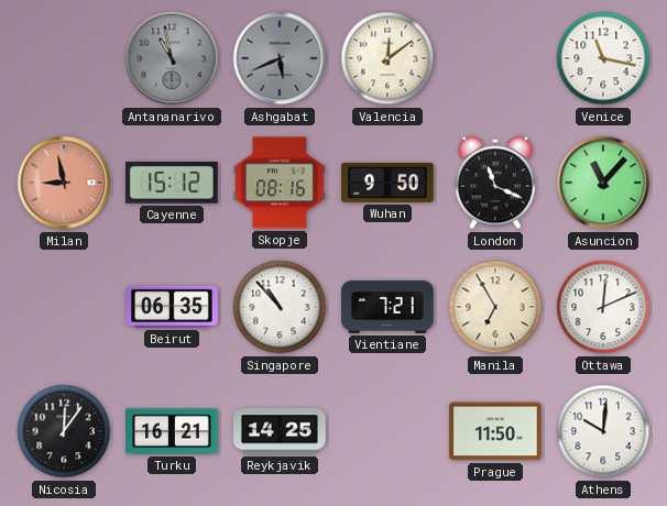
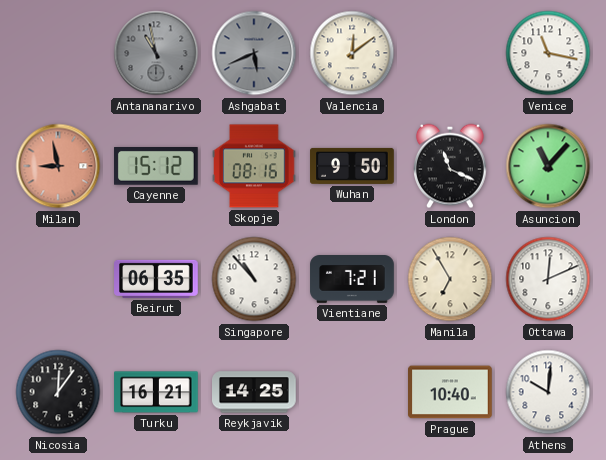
Prague: 11:50 -> 10:40 (451, 392)
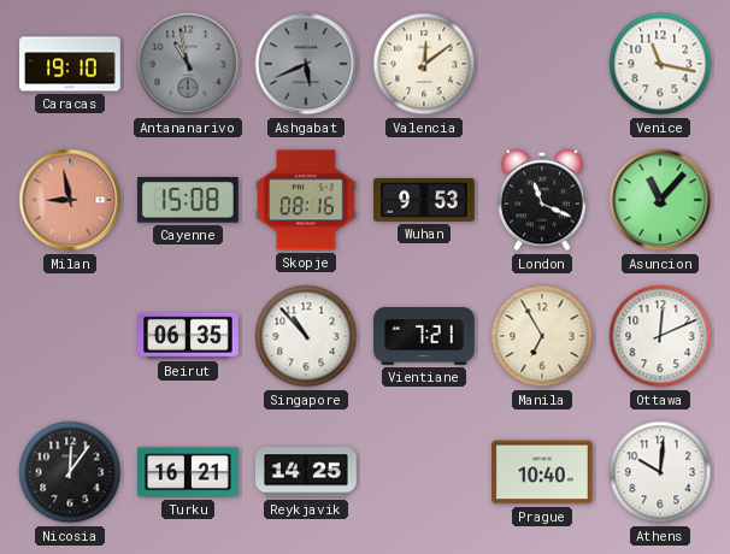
Caracas: none -> 19:10 (70, 64)
Cayenne: 15:12 -> 15:08 (189, 201)
Wuhan: 9:50 -> 9:53 (424, 200)
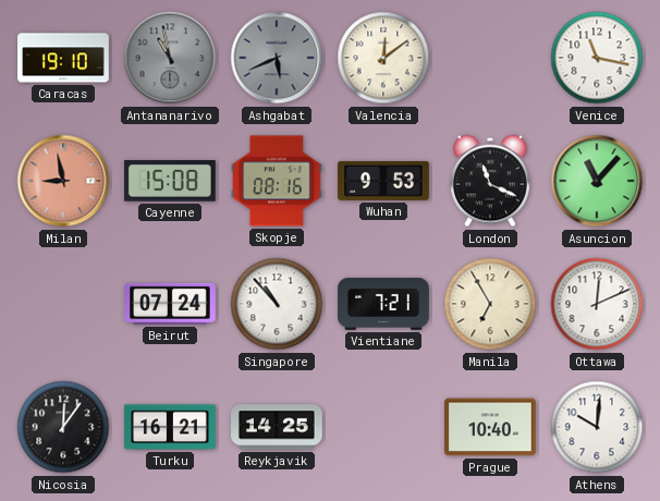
Beirut: 06:35 -> 07:24 (170, 304)
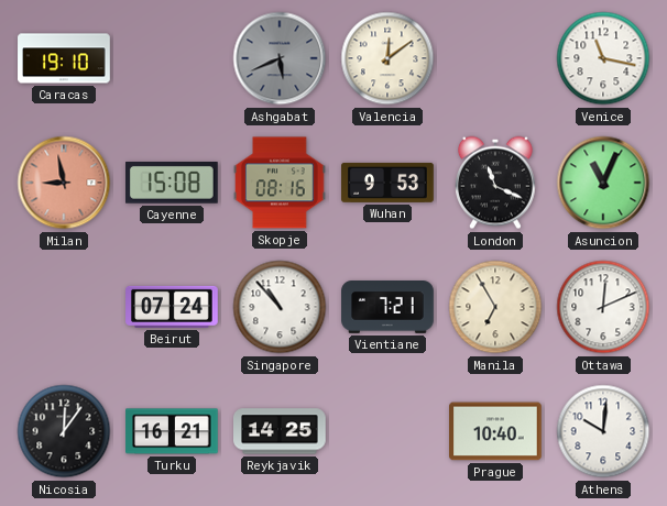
Antananarivo: 10:58 -> none (170, 58)
Asuncion: 11:07 -> 11:04 (603, 183)
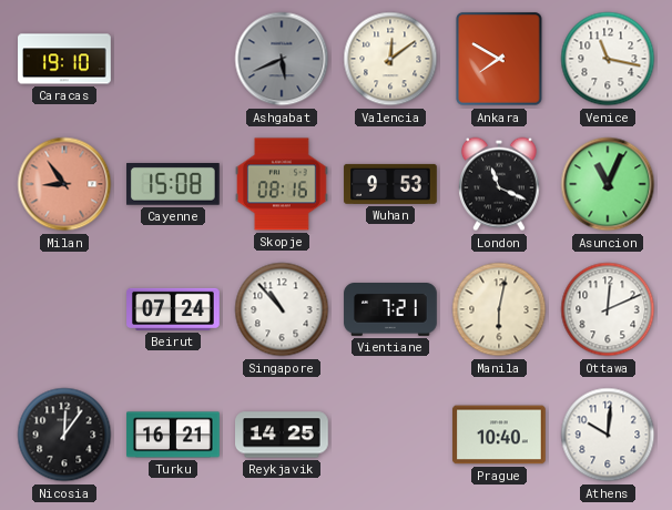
Ankara: none -> 7:50 (499, 59)
Milan: 8:58 -> 8:54 (64, 184)
Manila: 6:55 -> 6:02 (499, 309)
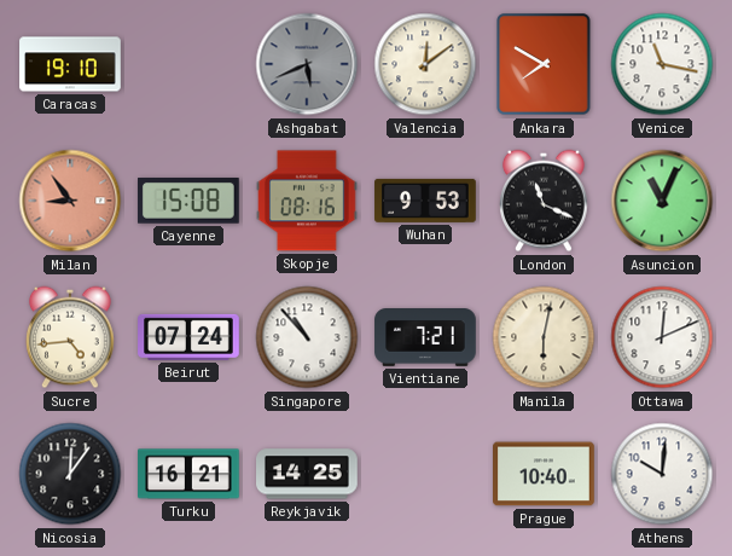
Sucre: none -> 4:44 (71, 337)
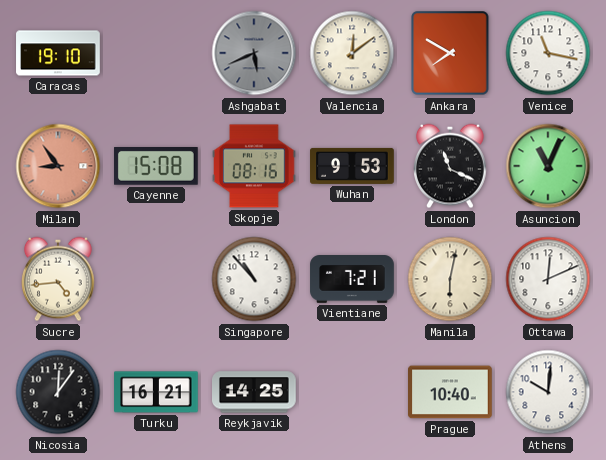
Beirut: 07:24 -> none (188, 337)
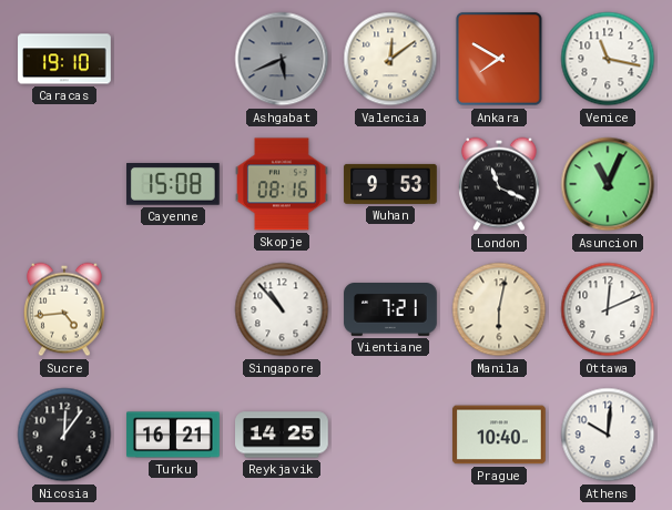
Milan: 8:54 -> none (58, 166)
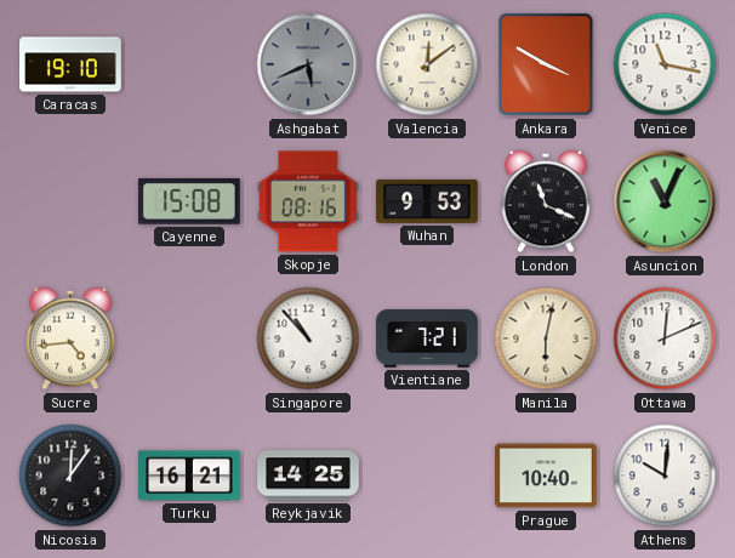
Ankara: 7:50 -> 3:50 (546, 64)
